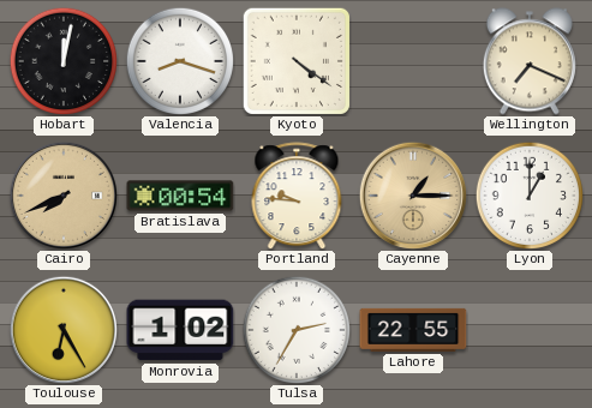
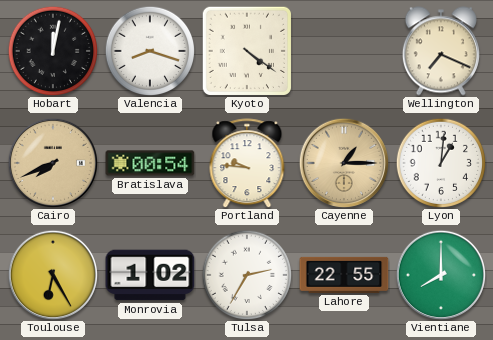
Lyon: 1:00 -> 1:01 (440, 162)
Vientiane: none -> 8:00 (440, 274)
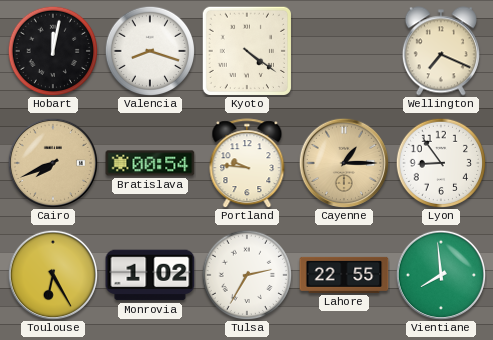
Lyon: 1:01 -> 8:54 (440, 162)
Vientiane: 8:00 -> 7:59 (440, 274)
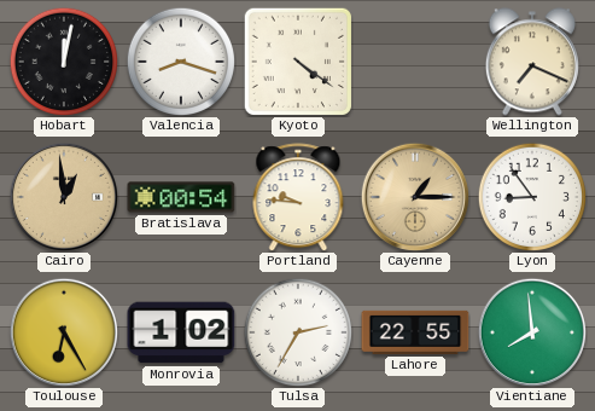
Cairo: 7:41 -> 12:59 (63, 196)
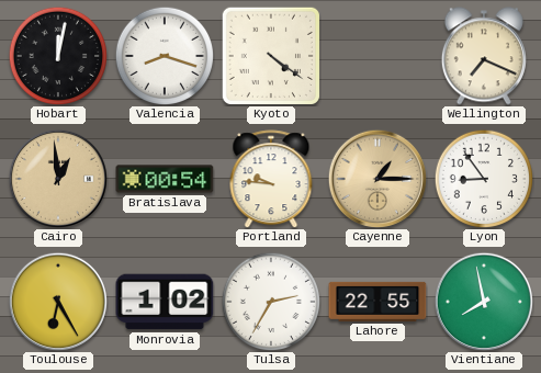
Vientiane: 7:59 -> 7:58 (483, 301)
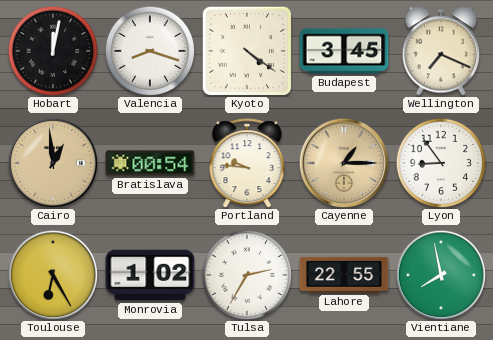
Budapest: none -> 3:45 (344, 51)
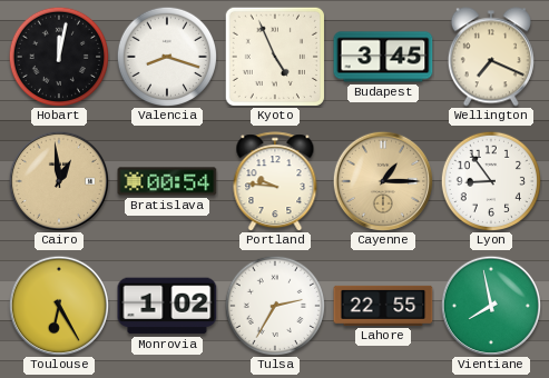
Kyoto: 4:21 -> 4:56 (275, 57)
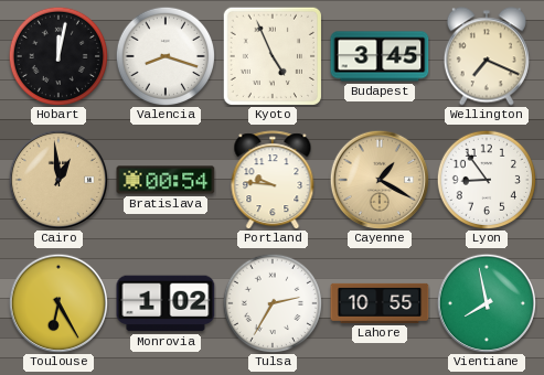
Cayenne: 1:15 -> 1:20 (378, 179)
Lahore: 22:55 -> 10:55 (380, 303)
